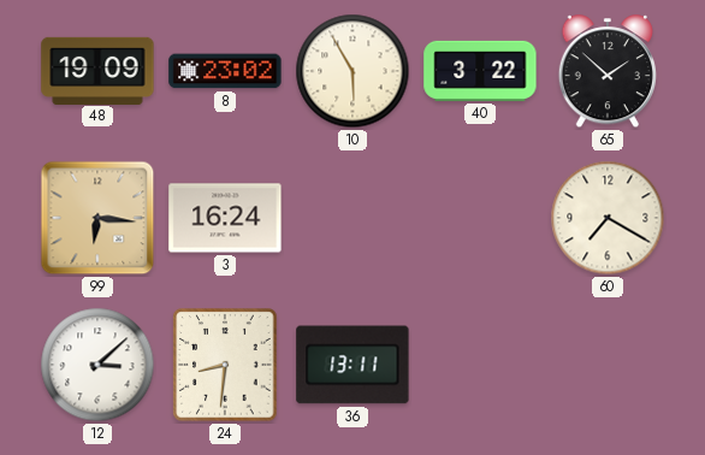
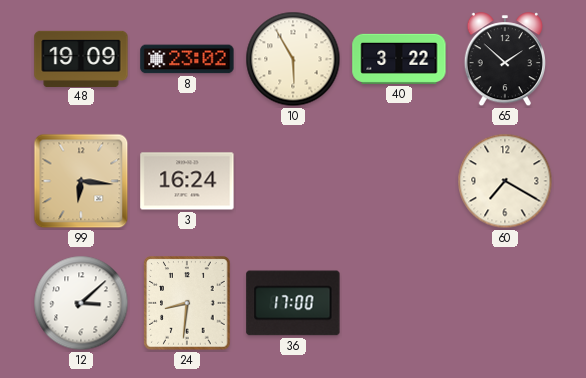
36: 13:11 -> 17:00 (293, 303)
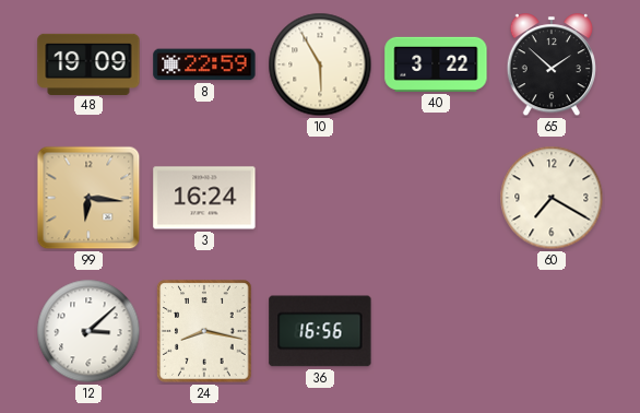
8: 23:02 -> 22:59 (204, 64)
24: 8:31 -> 8:17 (204, 331)
36: 17:00 -> 16:56 (320, 331)
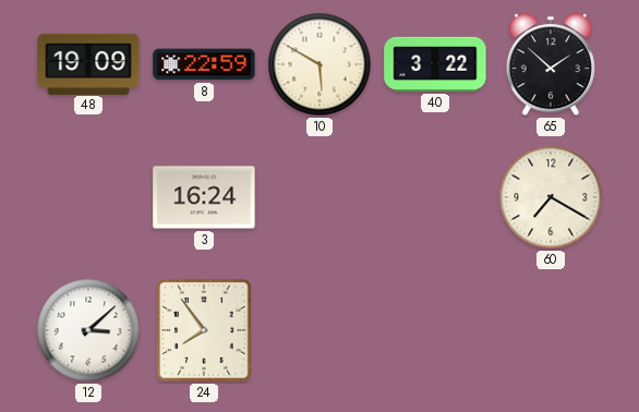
10: 5:55 -> 5:50 (319, 64)
99: 6:16 -> none (88, 198)
24: 8:17 -> 7:54 (204, 330)
36: 16:56 -> none (320, 331)
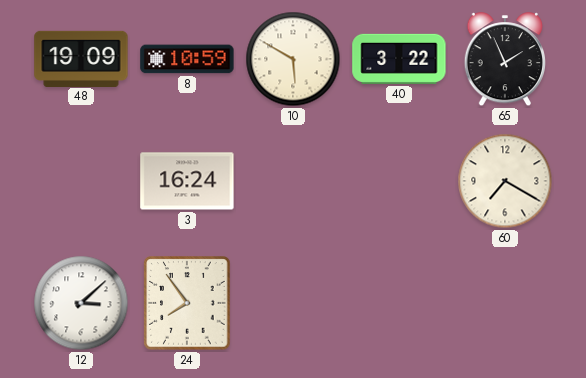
8: 22:59 -> 10:59 (187, 59)
65: 1:52 -> 1:56 (504, 60)
